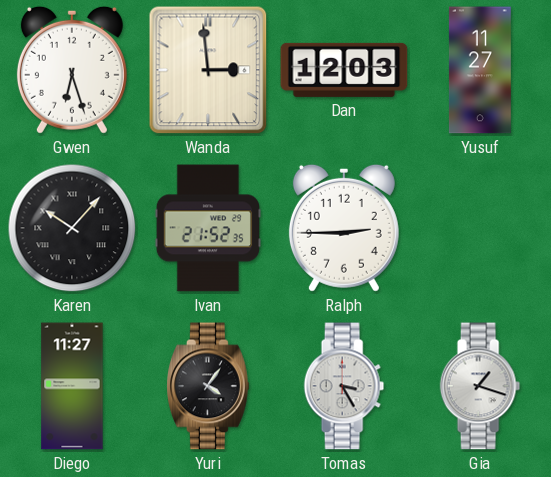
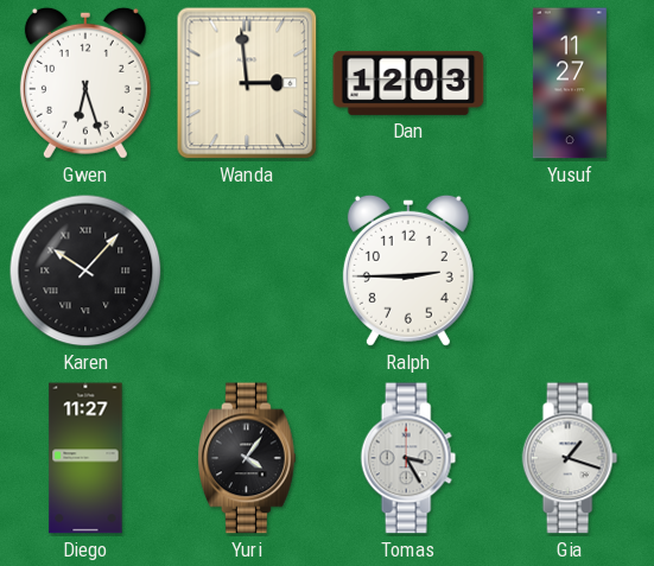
Ivan: 21:52 -> none (207, 228)
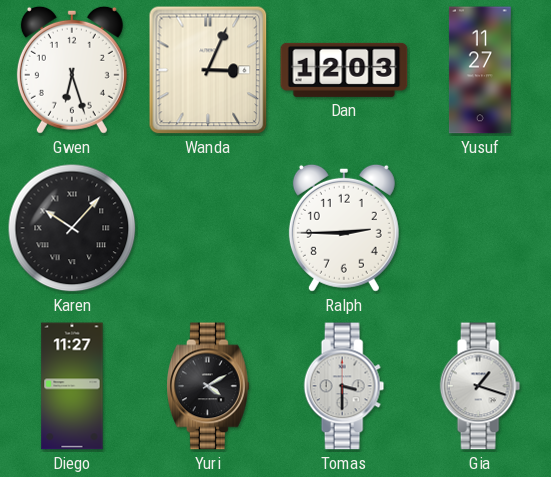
Wanda: 2:59 -> 3:04 (208, 70)
Yuri: 4:06 -> 4:10 (209, 386)
Tomas: 3:25 -> 3:30 (344, 386)
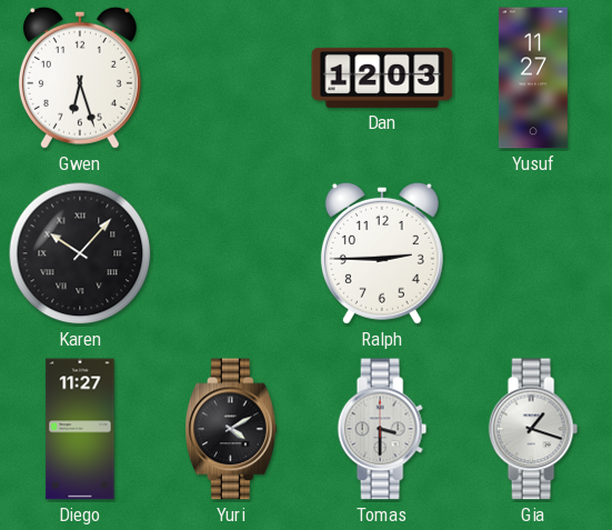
Wanda: 3:04 -> none (208, 70)
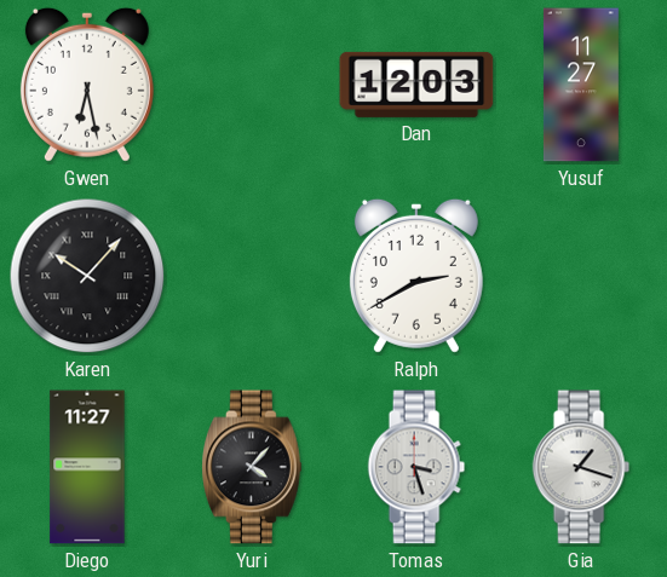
Gwen: 6:27 -> 6:28 (87, 85)
Ralph: 2:45 -> 2:40 (416, 276)
Yuri: 4:10 -> 4:07 (253, 467)
Tomas: 3:30 -> 3:27 (416, 467)
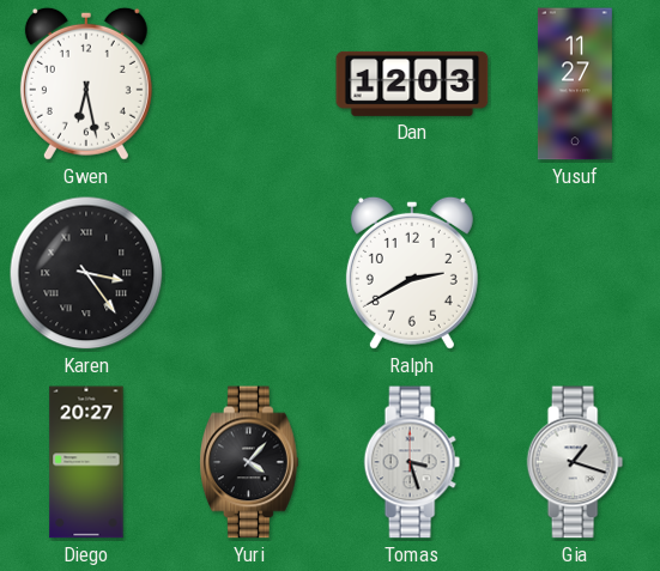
Karen: 10:07 -> 3:24 (86, 273)
Diego: 11:27 -> 20:27 (86, 462)
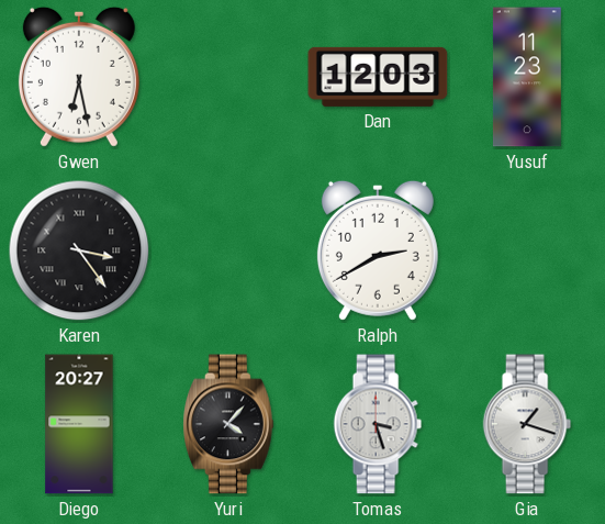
Yusuf: 11:27 -> 11:23 (527, 77)
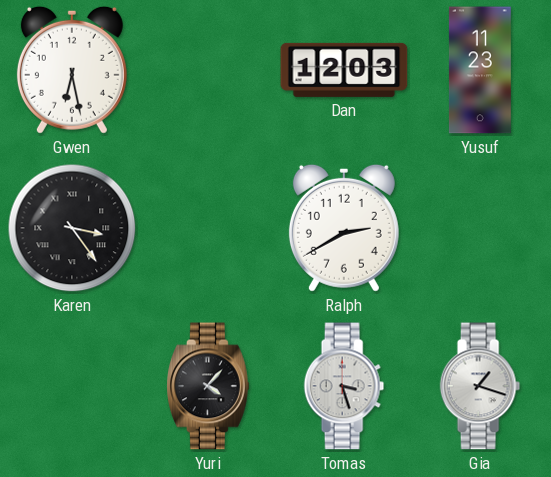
Diego: 20:27 -> none (79, 424)
